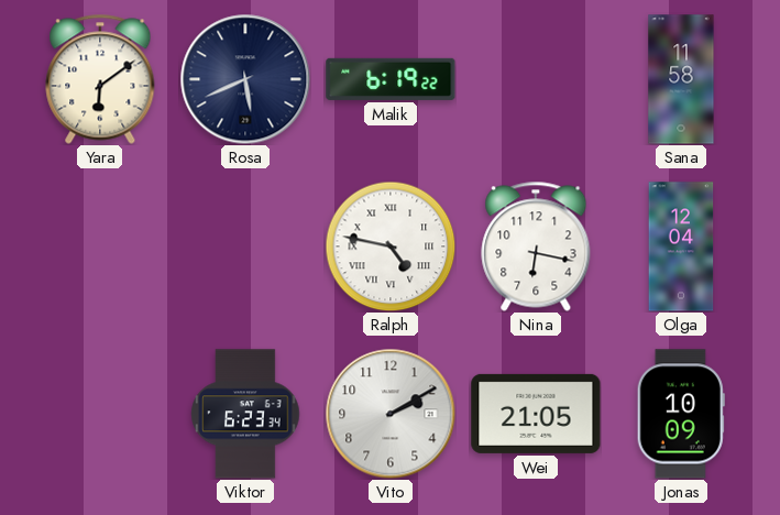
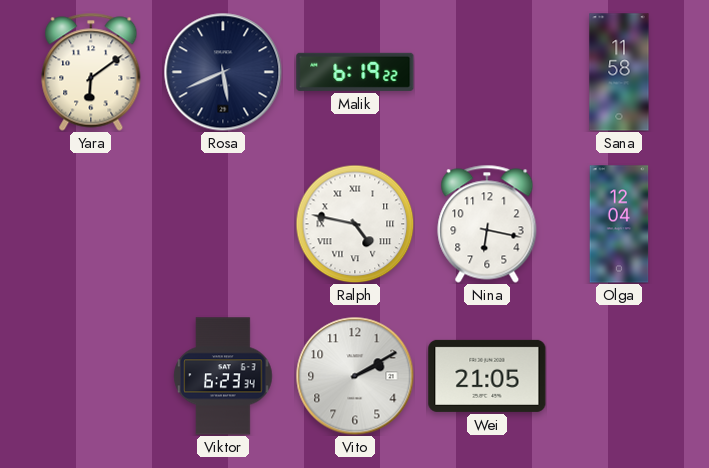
Jonas: 10:09 -> none (681, 414)
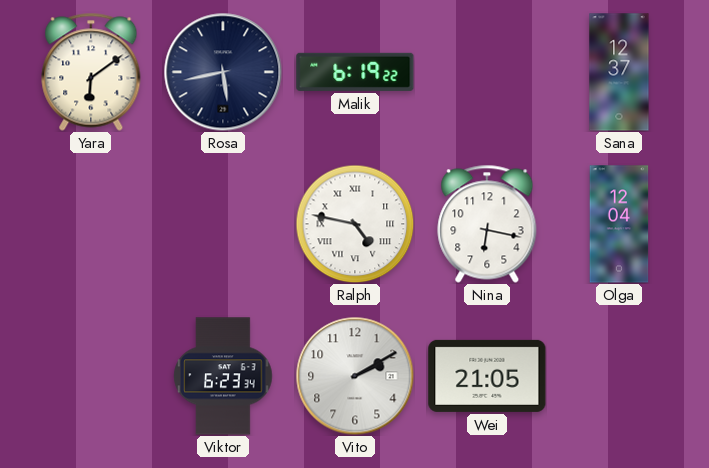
Rosa: 5:41 -> 5:43 (223, 72)
Sana: 11:58 -> 12:37 (619, 72)
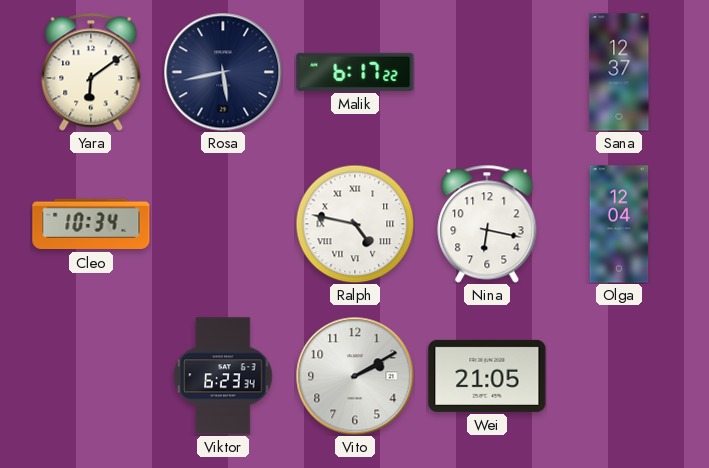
Malik: 6:19 -> 6:17 (355, 72)
Cleo: none -> 10:34 (91, 224)
